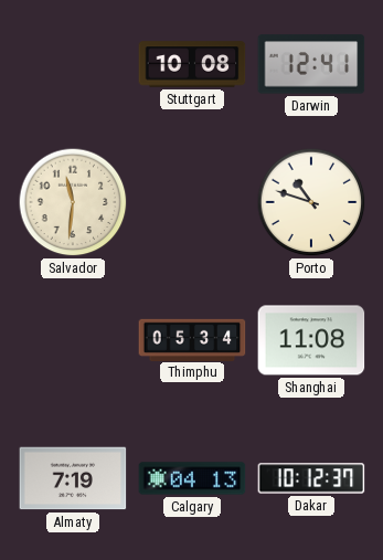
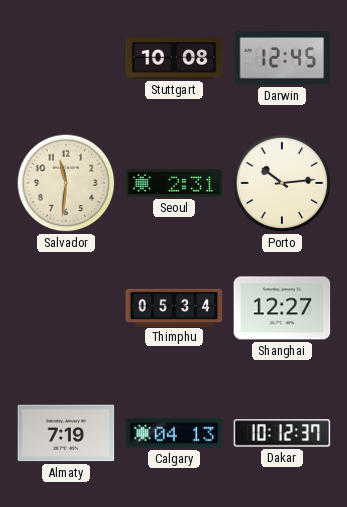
Darwin: 12:41 -> 12:45 (282, 58)
Seoul: none -> 2:31 (174, 183)
Porto: 10:48 -> 10:14 (282, 183)
Shanghai: 11:08 -> 12:27 (282, 308)
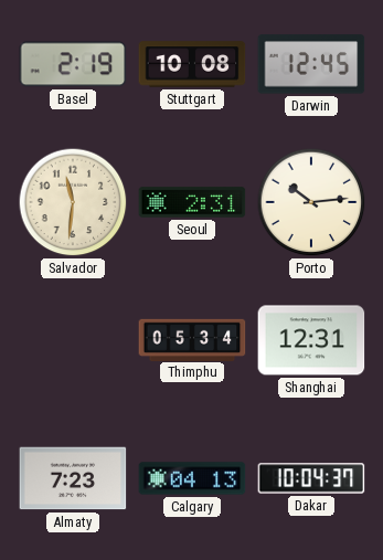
Basel: none -> 2:19 (73, 64)
Shanghai: 12:27 -> 12:31 (311, 340)
Almaty: 7:19 -> 7:23 (73, 478)
Dakar: 10:12 -> 10:04 (311, 478)
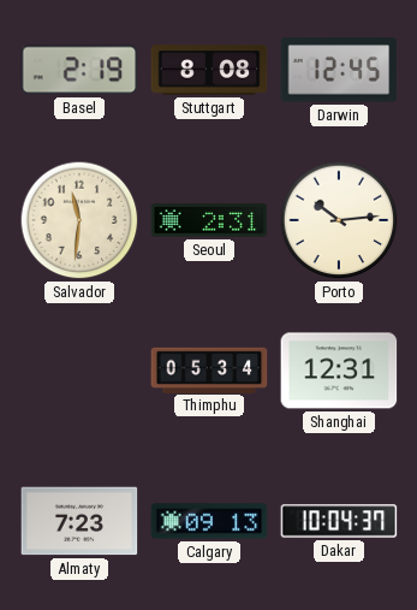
Stuttgart: 10:08 -> 8:08 (209, 70)
Calgary: 04:13 -> 09:13 (209, 521)
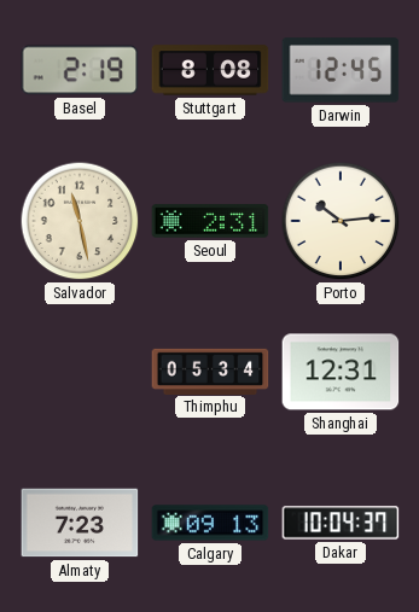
Salvador: 11:31 -> 11:28 (80, 221)
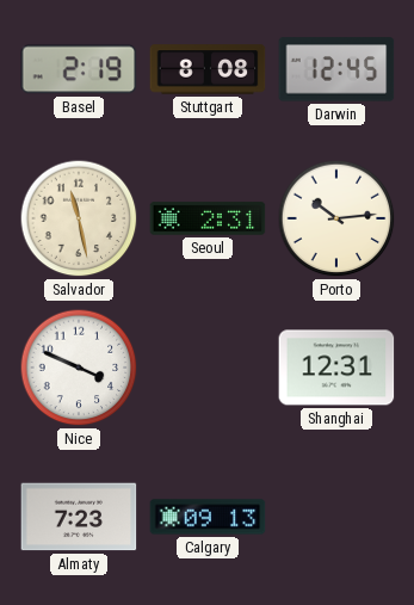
Nice: none -> 3:49 (79, 368)
Thimphu: 05:34 -> none (210, 371)
Dakar: 10:04 -> none (341, 523)
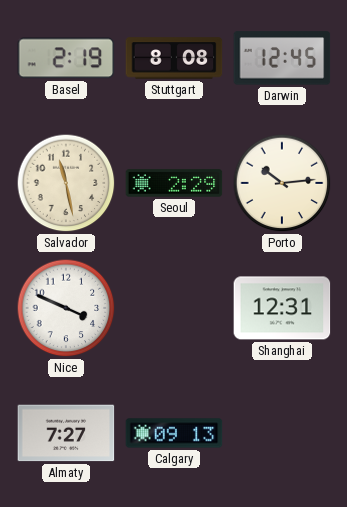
Seoul: 2:31 -> 2:29 (174, 183)
Almaty: 7:23 -> 7:27 (66, 433)
